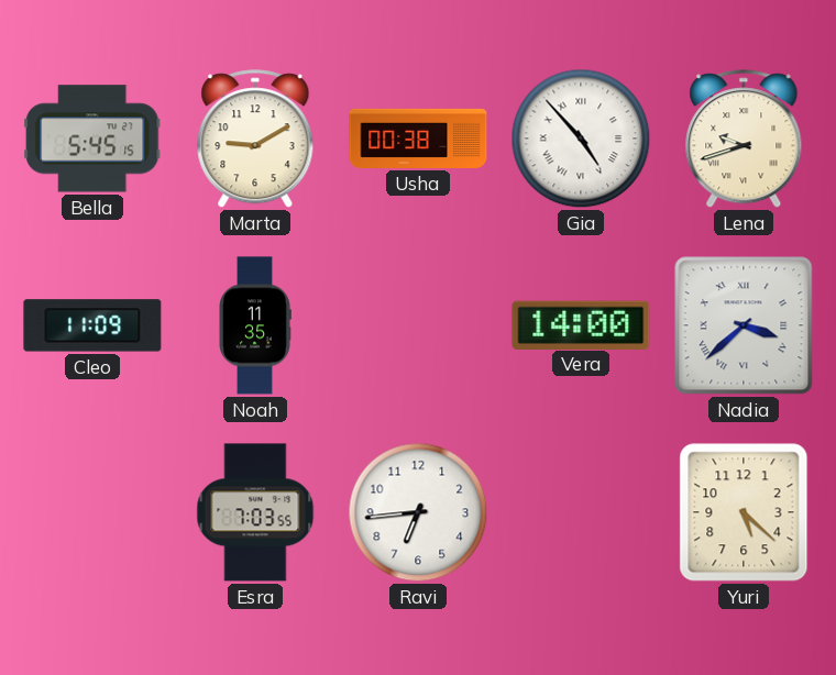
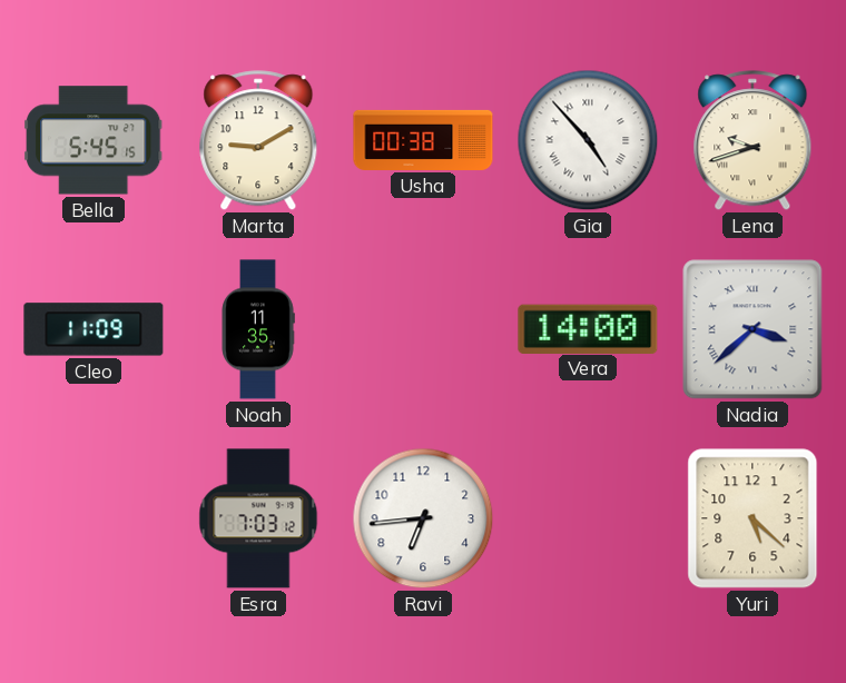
Esra: 7:03:55 -> 7:03:12 (258, 518)
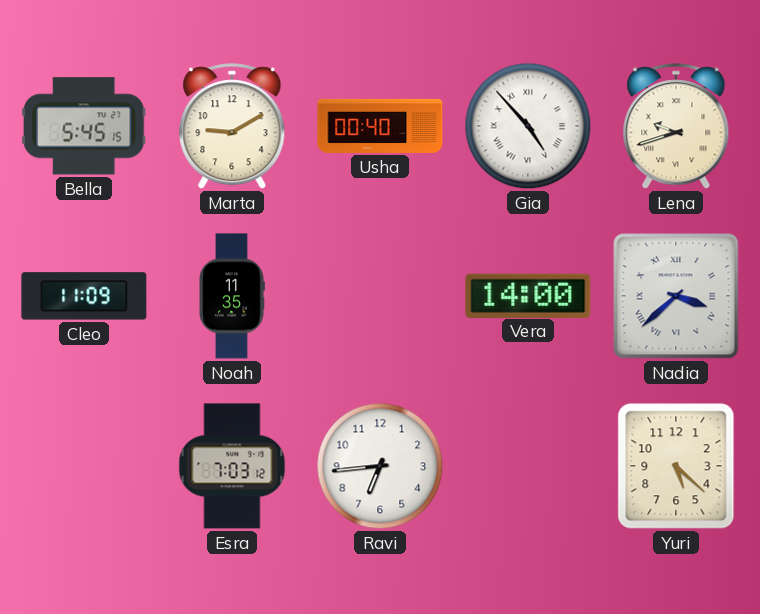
Usha: 00:38 -> 00:40 (380, 126)
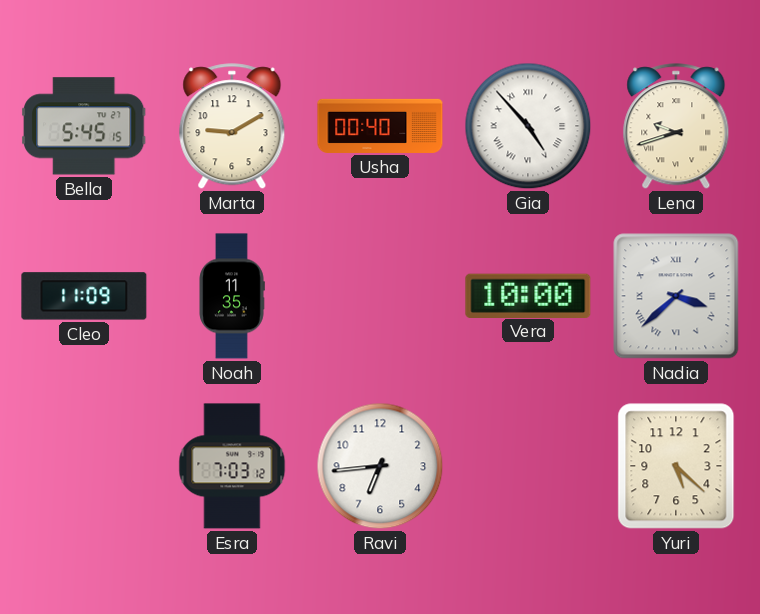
Vera: 14:00 -> 10:00 (528, 295)
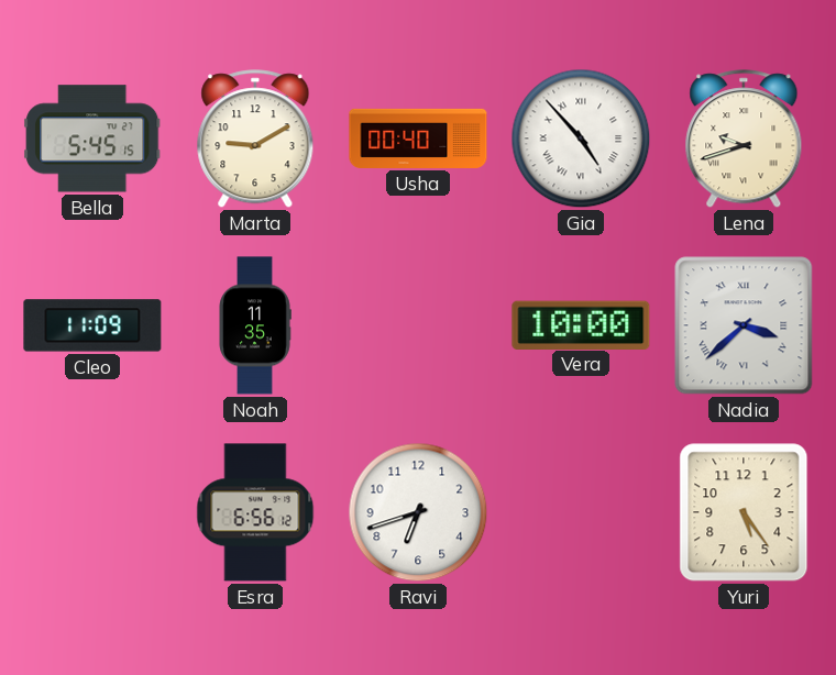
Esra: 7:03 -> 6:56 (255, 512)
Ravi: 6:44 -> 6:42 (418, 512)
Yuri: 5:22 -> 5:24 (744, 512)
